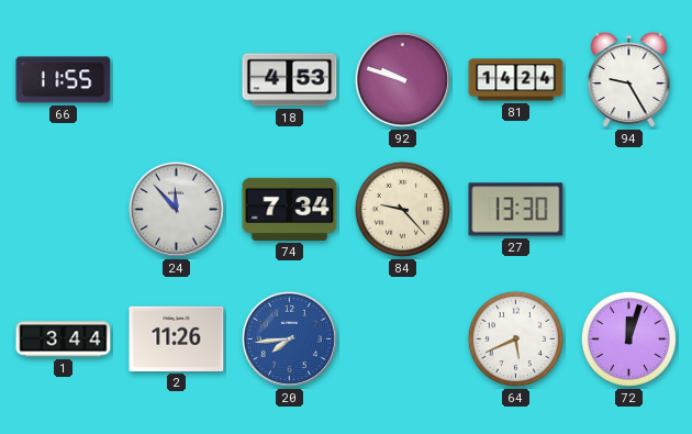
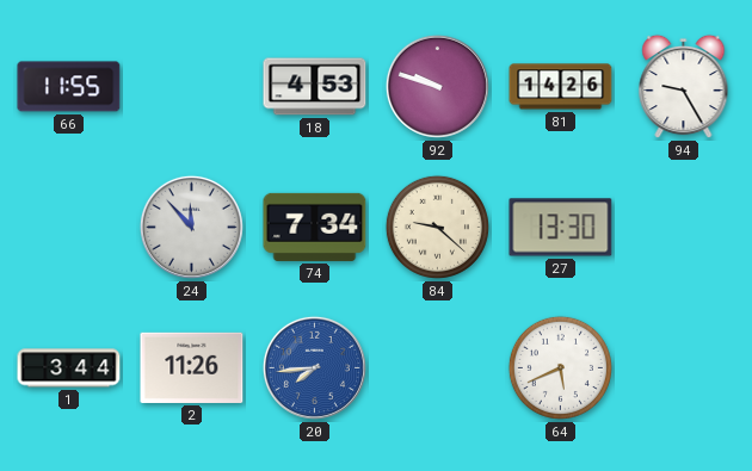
81: 14:24 -> 14:26 (561, 87)
84: 9:23 -> 9:22 (437, 227)
72: 12:03 -> none (628, 338)
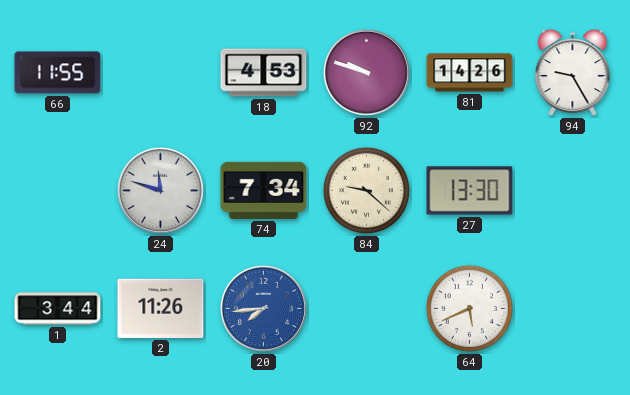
24: 11:53 -> 11:48 (160, 190)
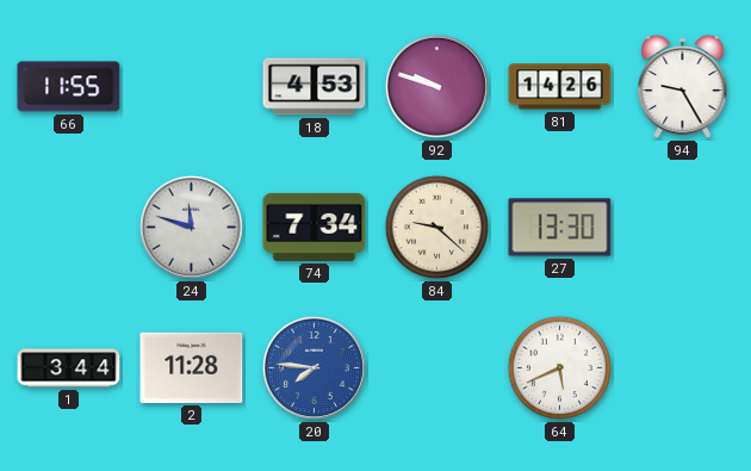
2: 11:26 -> 11:28 (192, 367)
20: 7:44 -> 7:46 (314, 367)
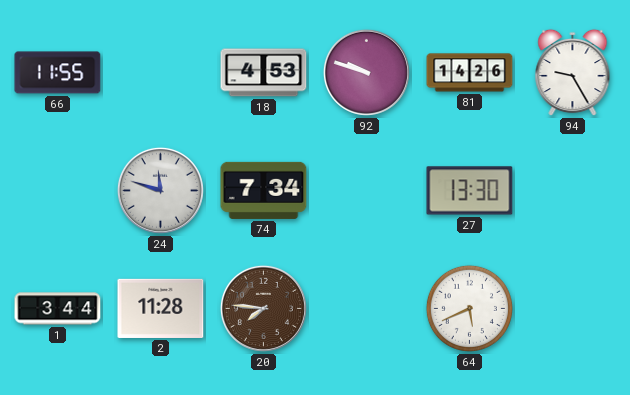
84: 9:22 -> none (436, 227)
20 dial: blue -> brown (263, 308)
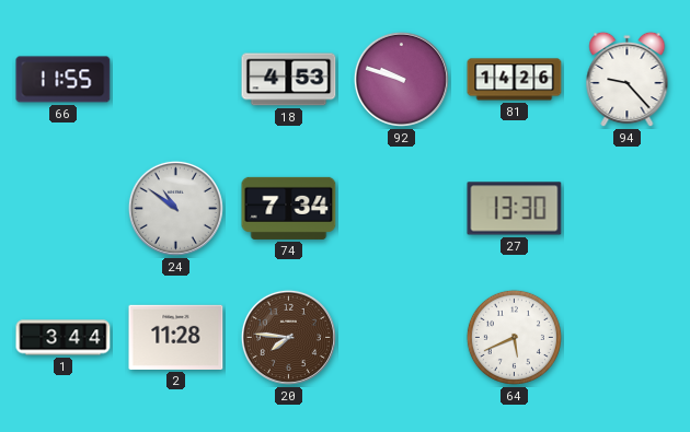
94: 9:25 -> 9:23 (628, 80)
24: 11:48 -> 10:51 (175, 208)
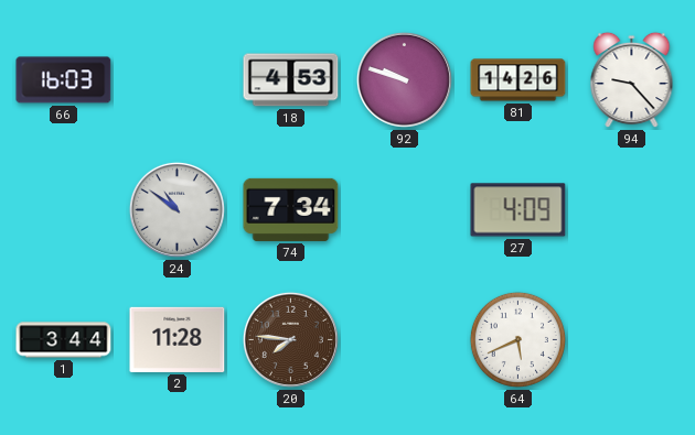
66: 11:55 -> 16:03 (64, 80)
27: 13:30 -> 4:09 (518, 210)
